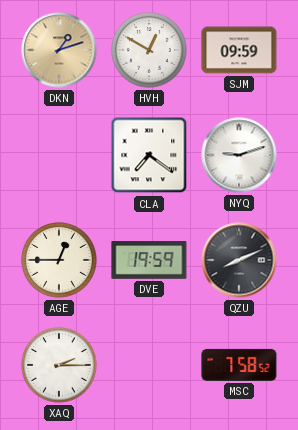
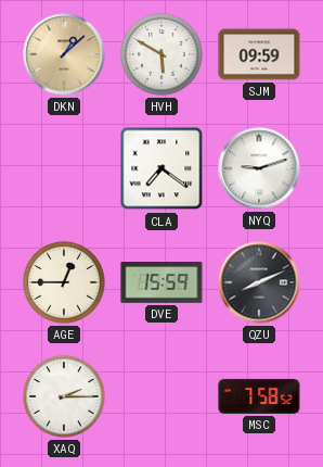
DKN: 1:12 -> 1:08 (64, 54)
HVH: 12:50 -> 5:50 (161, 54)
DVE: 19:59 -> 15:59 (161, 282)
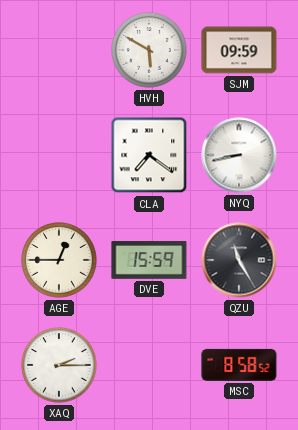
DKN: 1:08 -> none (64, 54)
NYQ: 9:12 -> 8:43 (239, 155)
QZU: 8:11 -> 11:25 (239, 260)
MSC: 7:58 -> 8:58 (239, 365)
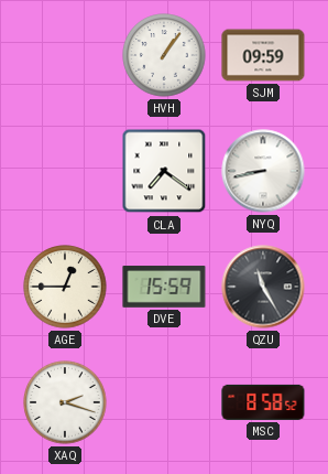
HVH: 5:50 -> 1:06 (164, 55)
XAQ: 2:15 -> 2:18 (65, 402)
